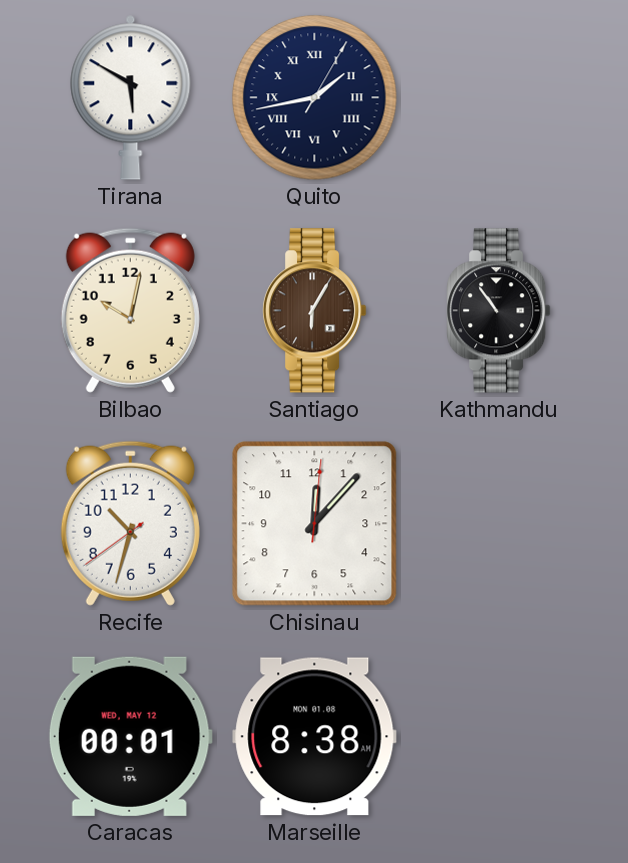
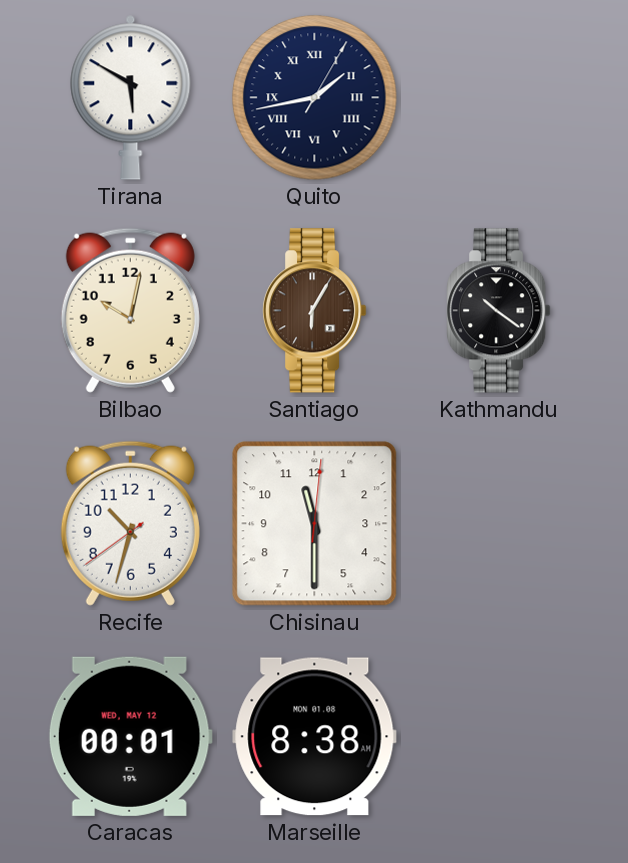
Kathmandu: 10:54 -> 10:21 (499, 311)
Chisinau: 12:07 -> 11:30 (315, 524)
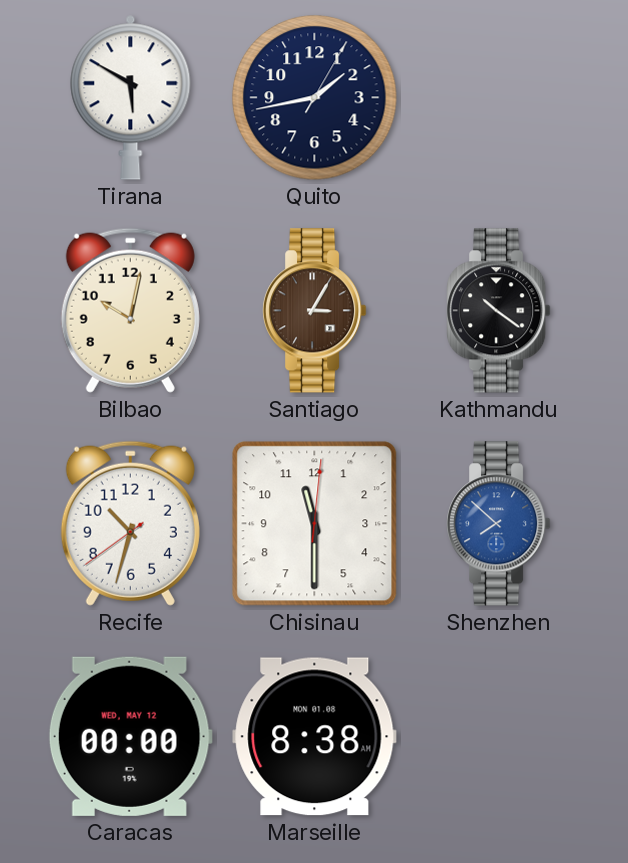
Quito numerals: Roman -> Arabic (315, 98)
Santiago: 6:05 -> 3:05 (315, 311)
Shenzhen: none -> 7:52 (499, 524)
Caracas: 00:01 -> 00:00 (130, 736)
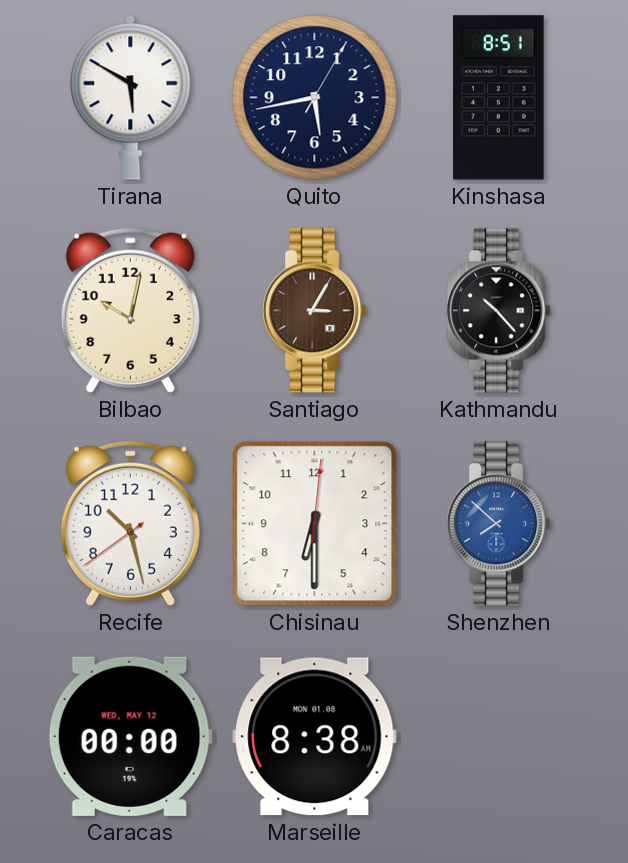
Quito: 1:43 -> 5:43 (315, 98)
Kinshasa: none -> 8:51 (499, 98)
Kathmandu: 10:21 -> 10:23 (499, 311)
Recife: 10:32 -> 10:27 (130, 523)
Chisinau: 11:30 -> 6:30 (315, 524)
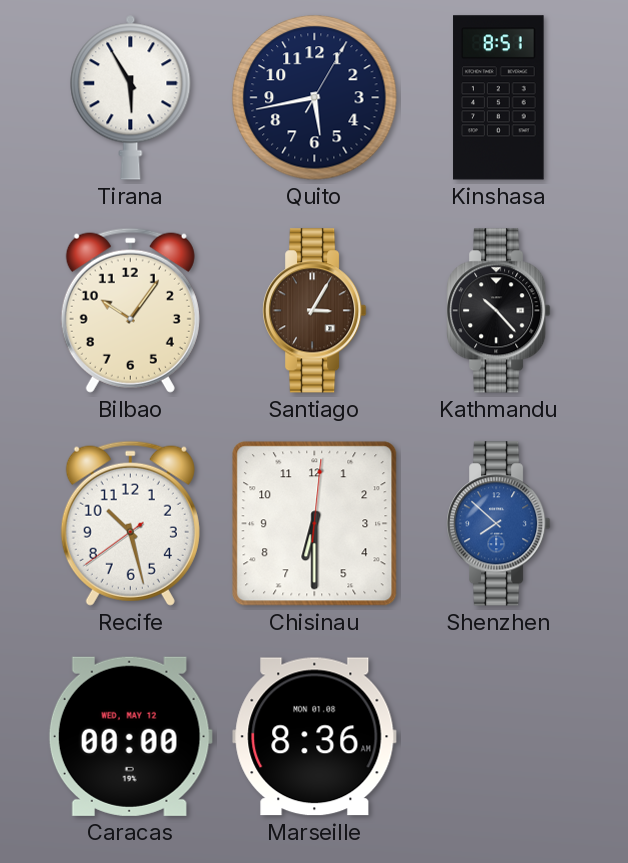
Tirana: 5:50 -> 5:55 (131, 97)
Bilbao: 10:02 -> 10:06 (130, 310)
Marseille: 8:38 -> 8:36 (315, 737)
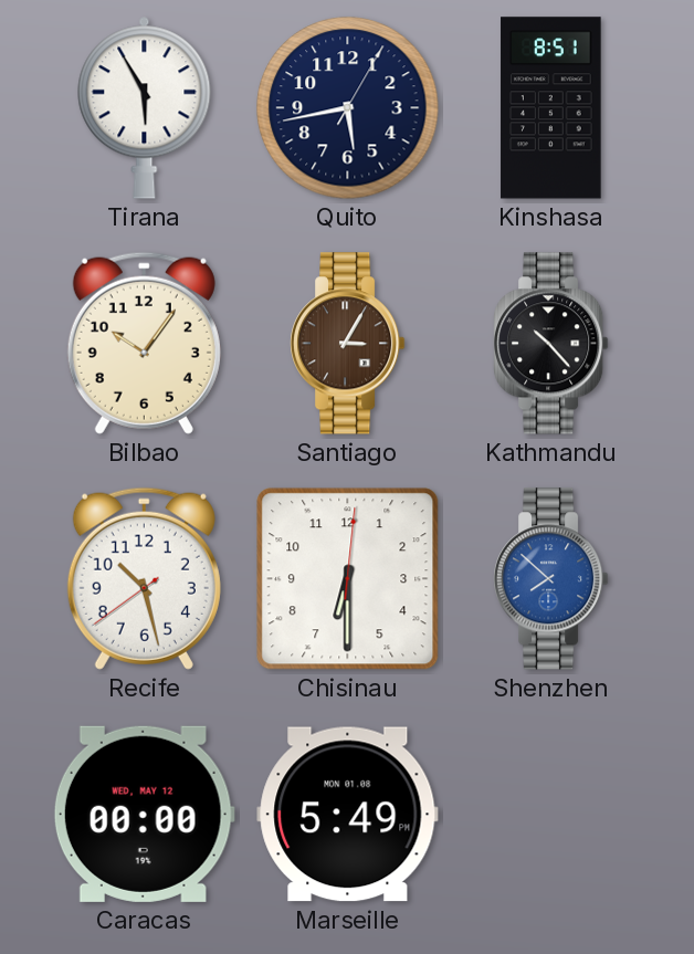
Marseille: 8:36 -> 5:49 (348, 815)
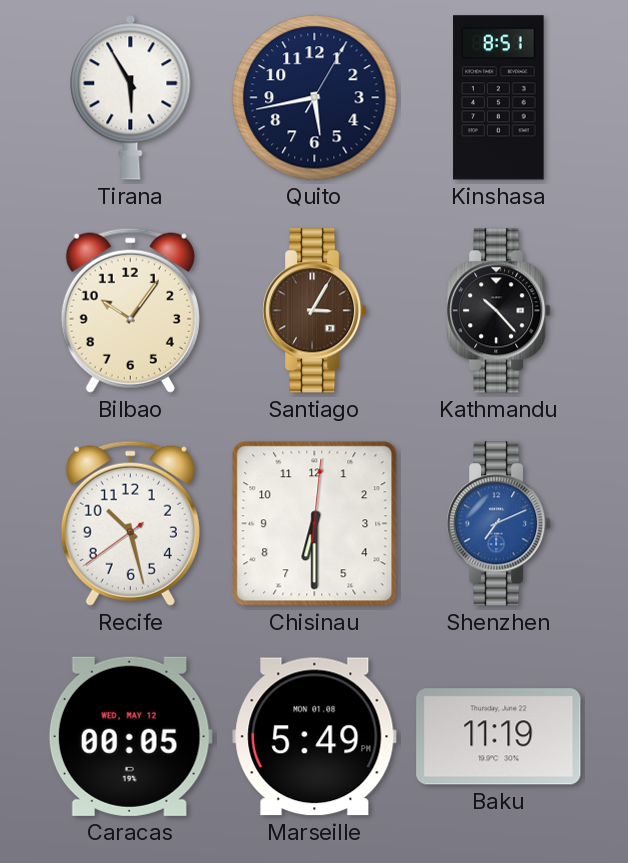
Shenzhen: 7:52 -> 7:11 (499, 524)
Caracas: 00:00 -> 00:05 (130, 736)
Baku: none -> 11:19 (499, 737)
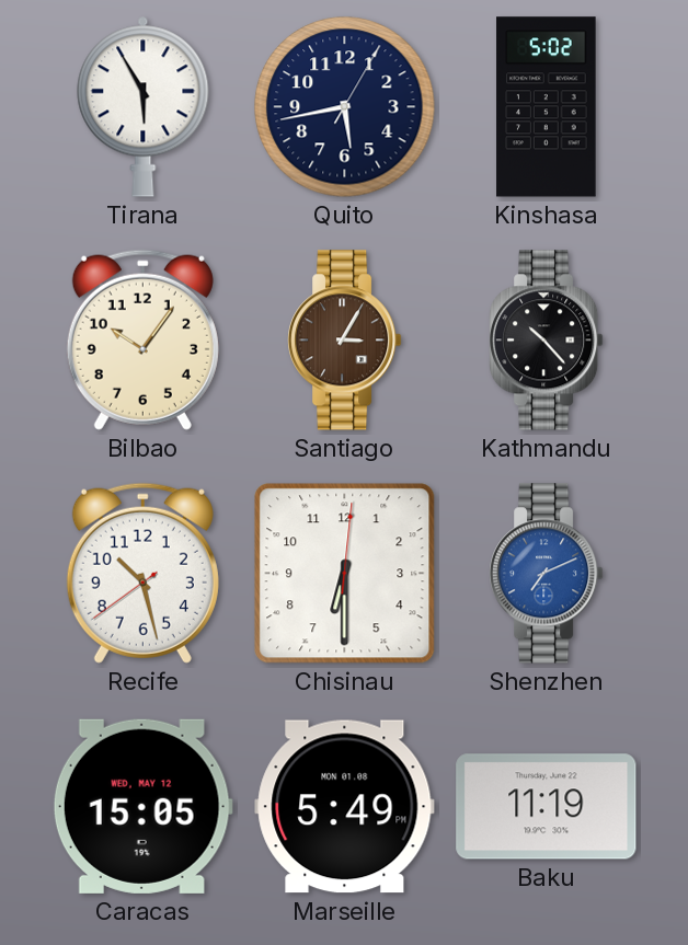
Kinshasa: 8:51 -> 5:02 (547, 107)
Caracas: 00:05 -> 15:05 (142, 806)
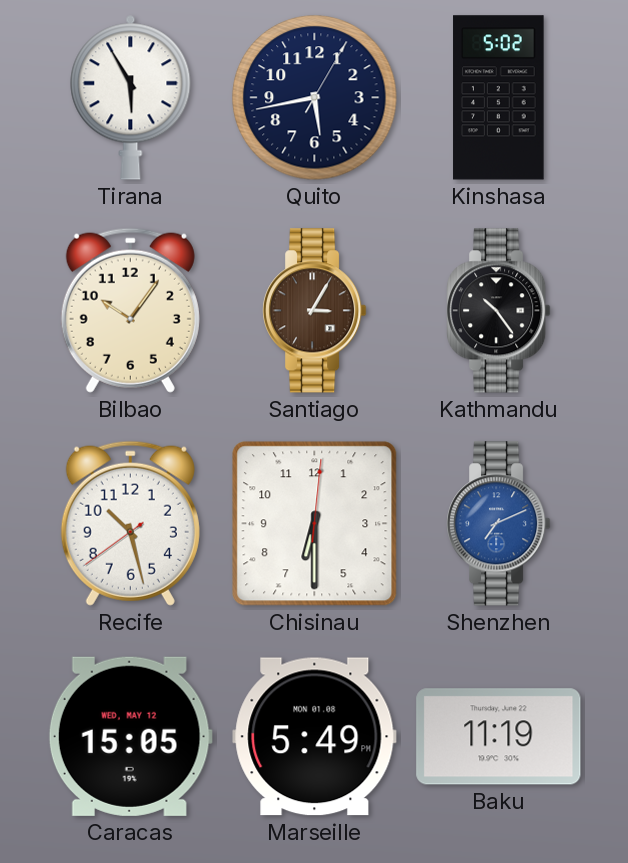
Kathmandu: 10:23 -> 10:24 (499, 311)
